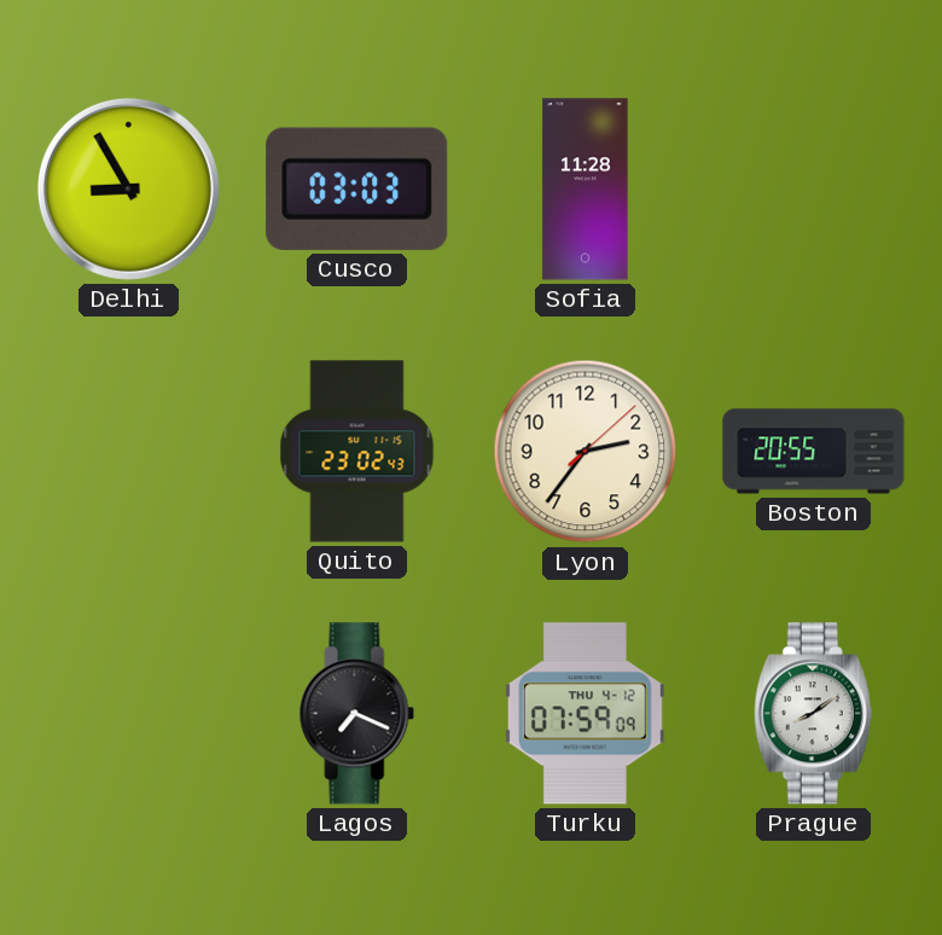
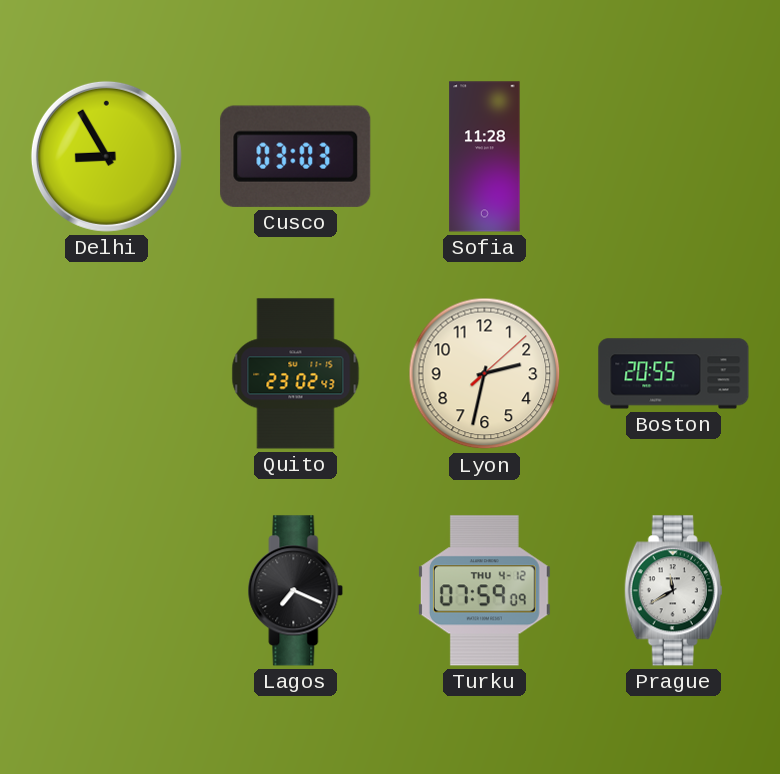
Lyon: 2:36 -> 2:32 (485, 374)
Prague: 8:09 -> 11:40 (673, 591)
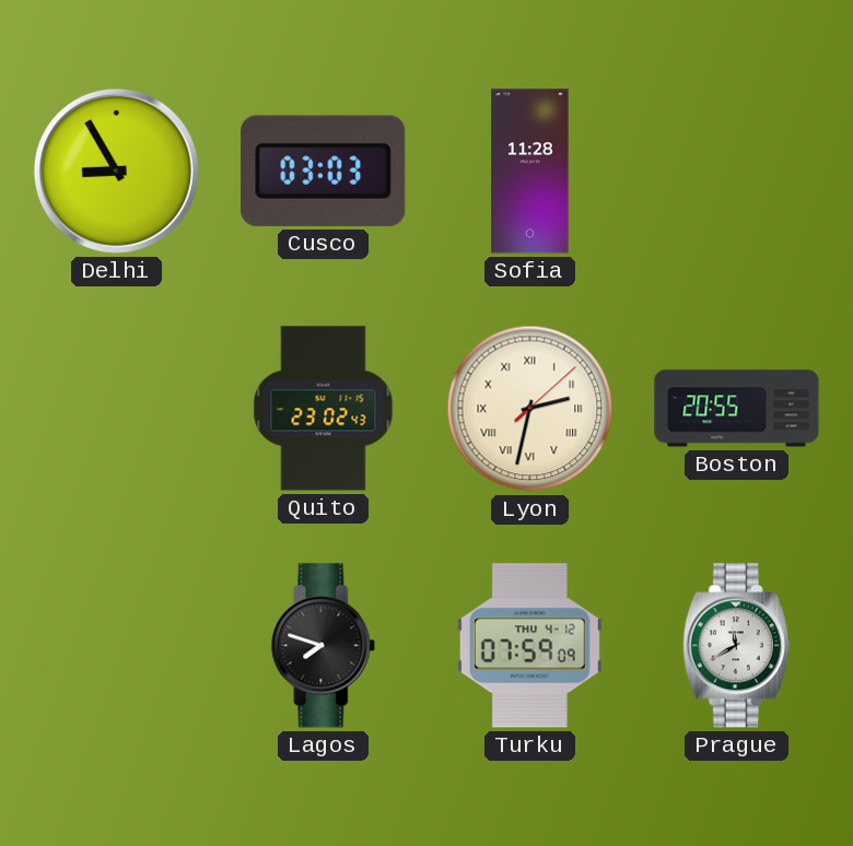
Lyon numerals: Arabic -> Roman (530, 409)
Lagos: 7:19 -> 7:48 (324, 646)
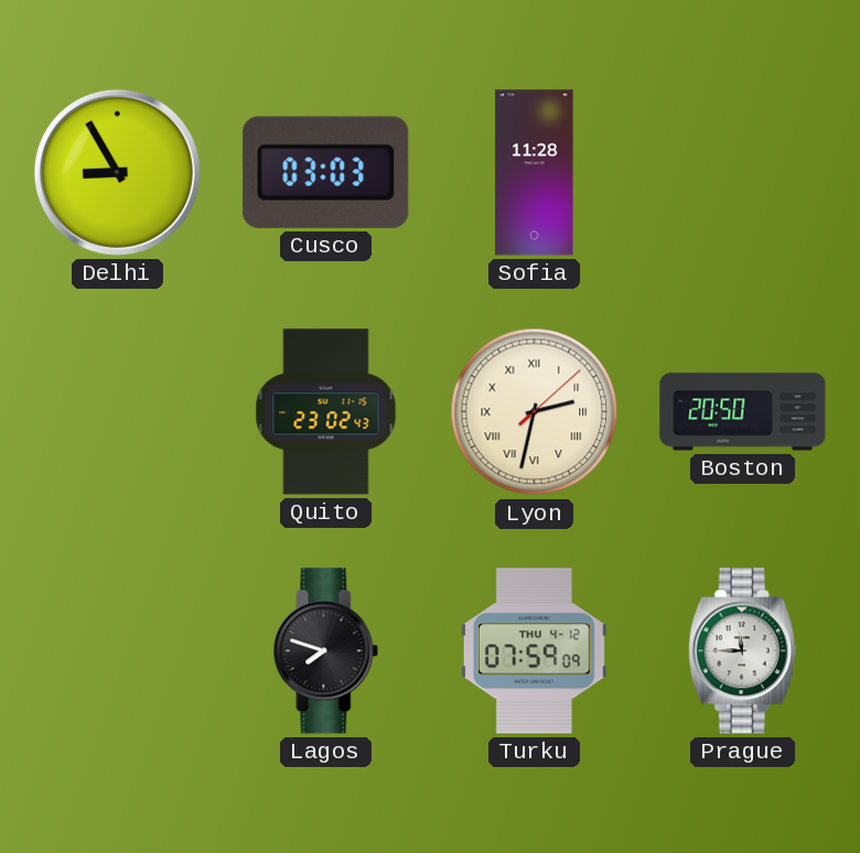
Boston: 20:55 -> 20:50 (743, 412)
Prague: 11:40 -> 11:45 (742, 651)
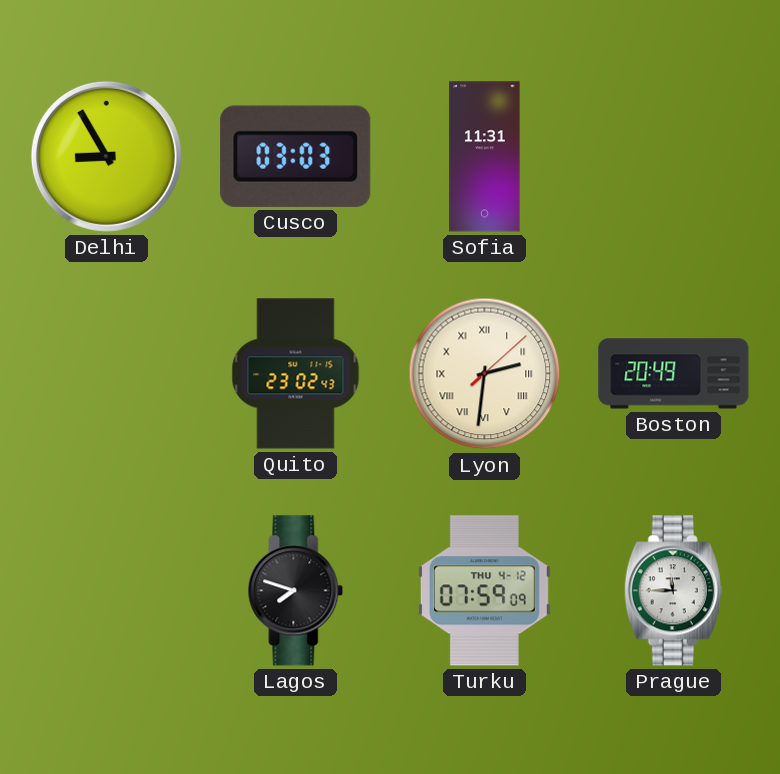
Sofia: 11:28 -> 11:31 (485, 157)
Lyon: 2:32 -> 2:31 (485, 374)
Boston: 20:50 -> 20:49 (674, 374)
